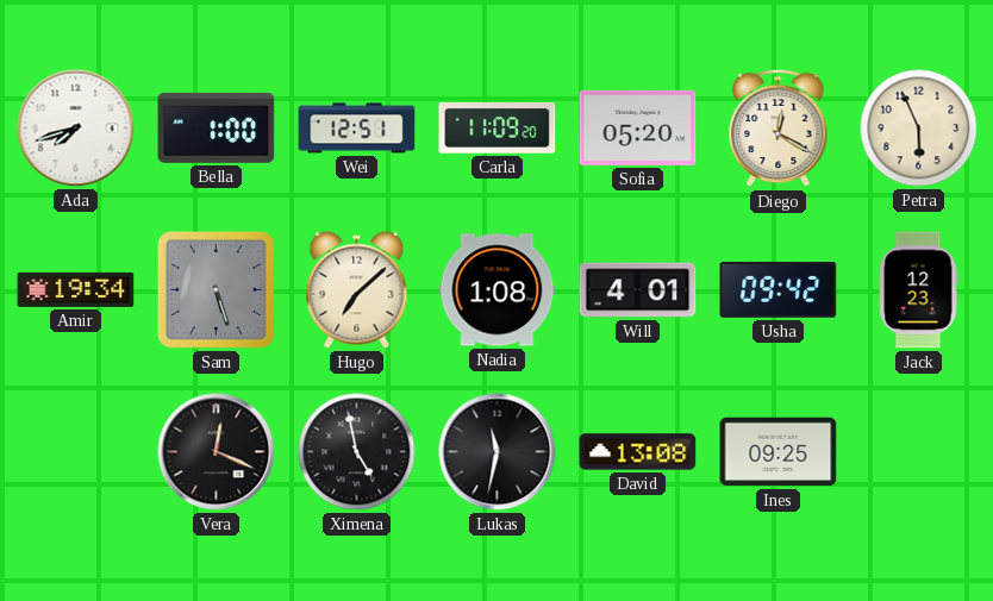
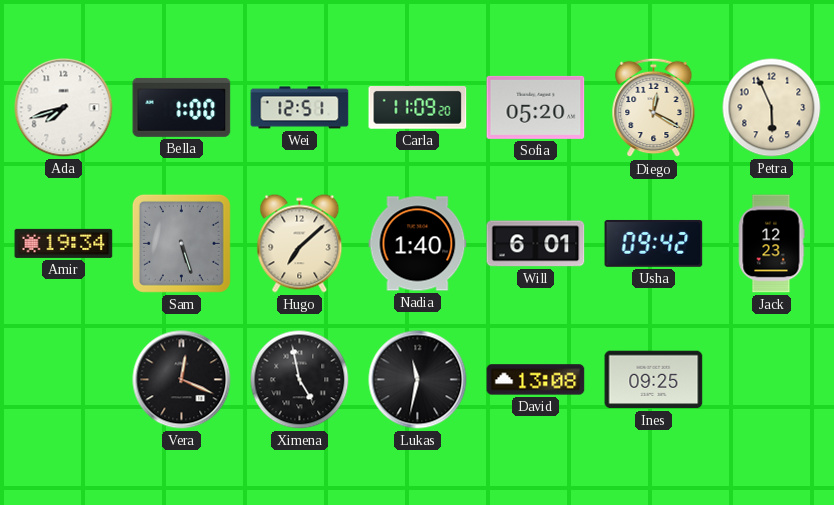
Nadia: 1:08 -> 1:40 (418, 244)
Will: 4:01 -> 6:01 (536, 244)
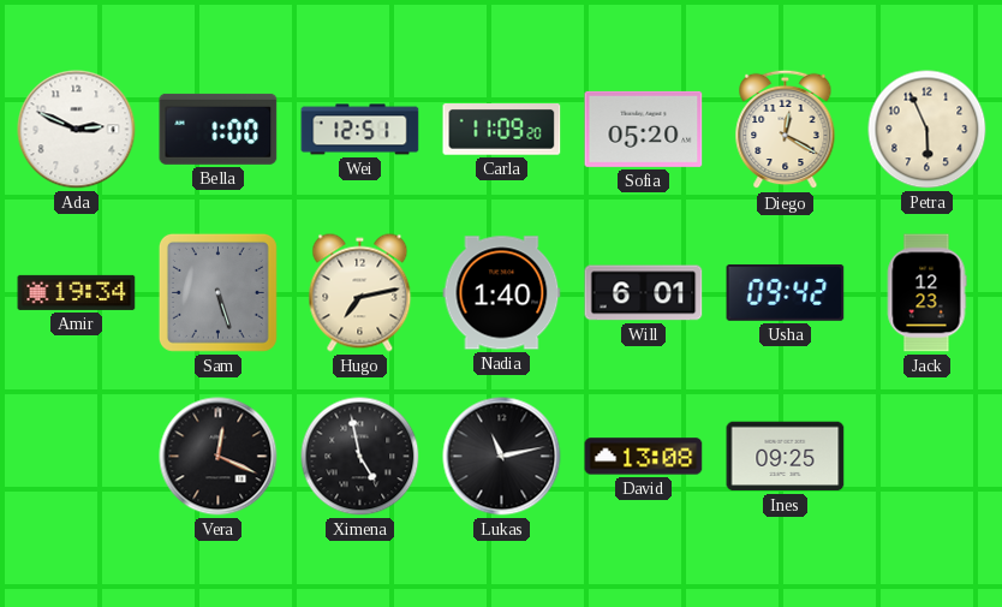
Ada: 7:42 -> 2:49 (77, 130)
Hugo: 7:08 -> 7:13 (360, 293)
Lukas: 11:32 -> 11:13 (502, 457)
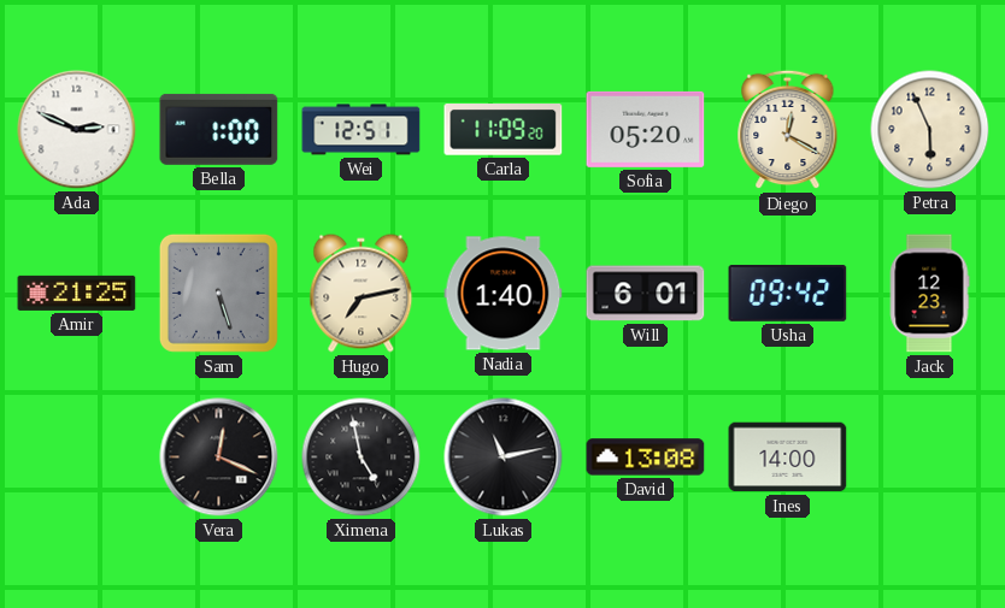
Amir: 19:34 -> 21:25 (77, 293)
Ines: 09:25 -> 14:00 (788, 458)
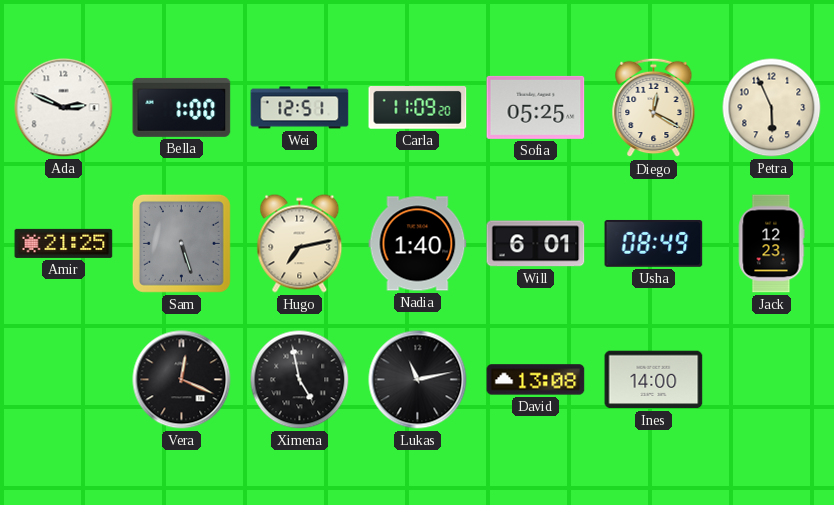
Sofia: 05:20 -> 05:25 (536, 107)
Usha: 09:42 -> 08:49 (654, 243)
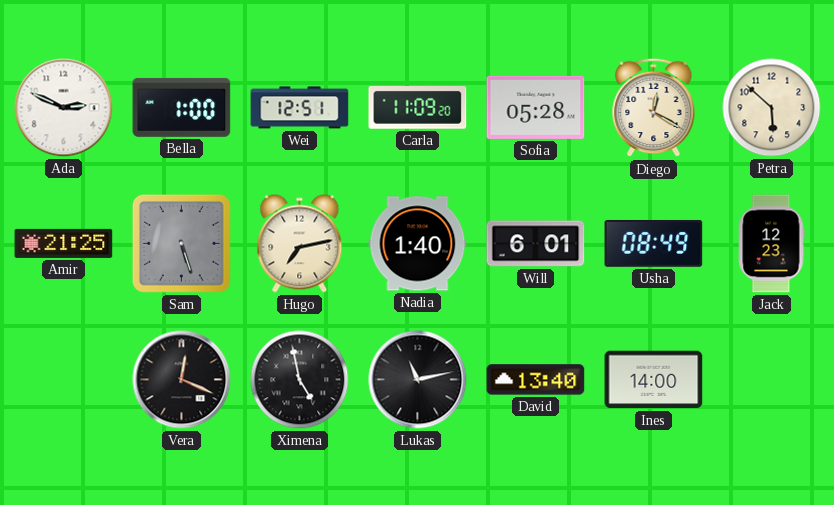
Sofia: 05:25 -> 05:28 (536, 107)
Petra: 5:56 -> 5:52 (772, 108)
David: 13:08 -> 13:40 (536, 380)
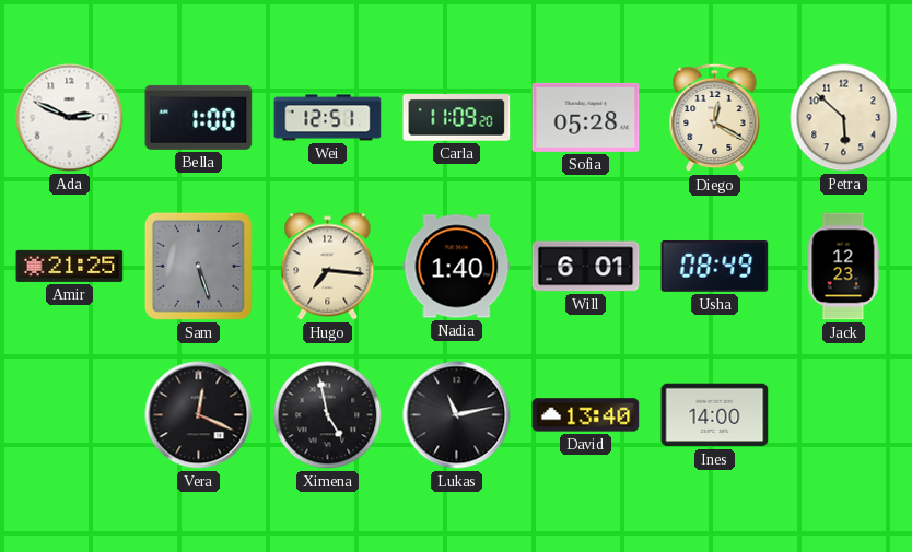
Hugo: 7:13 -> 7:16 (328, 267)
